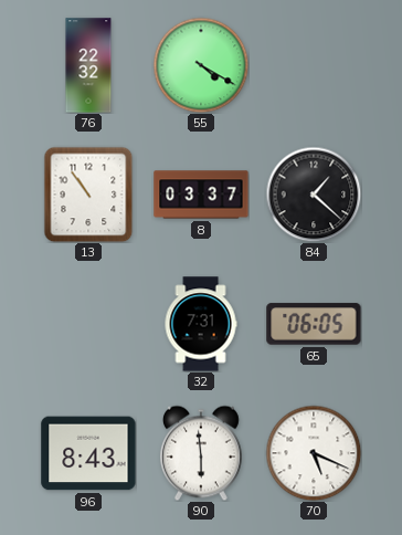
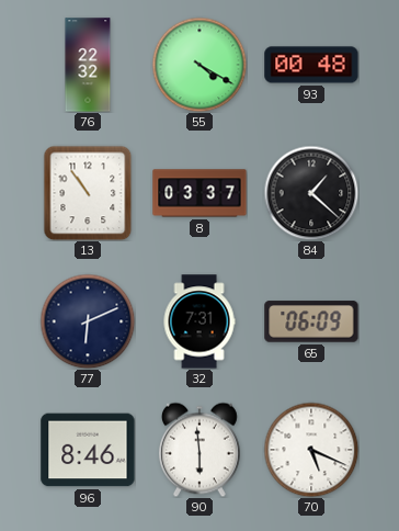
93: none -> 00:48 (311, 65)
77: none -> 6:11 (88, 321)
65: 06:05 -> 06:09 (311, 321)
96: 8:43 -> 8:46 (88, 450)
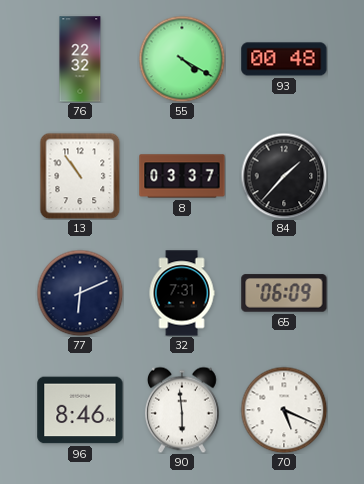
84: 1:22 -> 1:37 (284, 176)
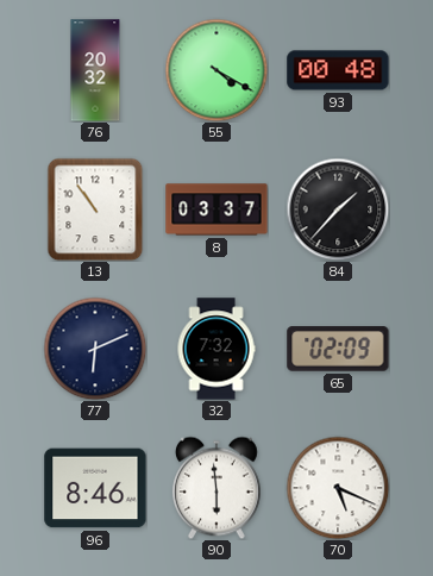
76: 22:32 -> 20:32 (95, 70)
32: 7:31 -> 7:32 (216, 349)
65: 06:09 -> 02:09 (338, 349)
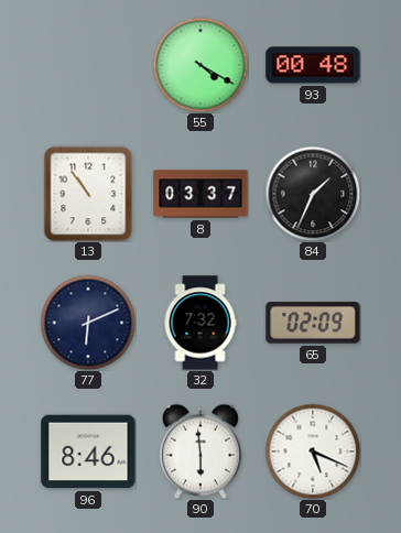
76: 20:32 -> none (95, 70)
84: 1:37 -> 1:34 (313, 194)
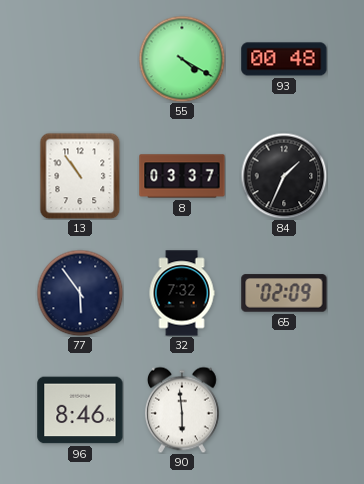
77: 6:11 -> 5:54 (80, 293)
70: 5:19 -> none (313, 452)
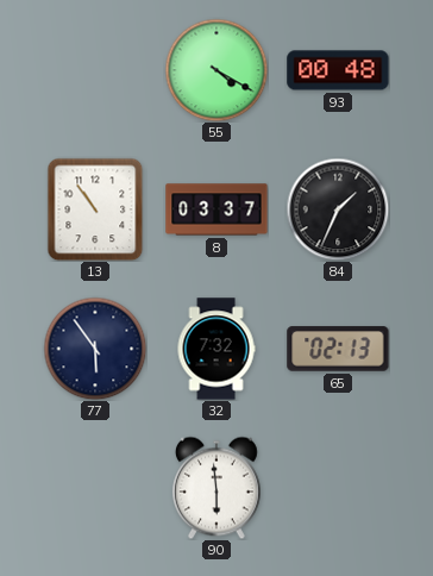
65: 02:09 -> 02:13 (338, 349)
96: 8:46 -> none (80, 410)
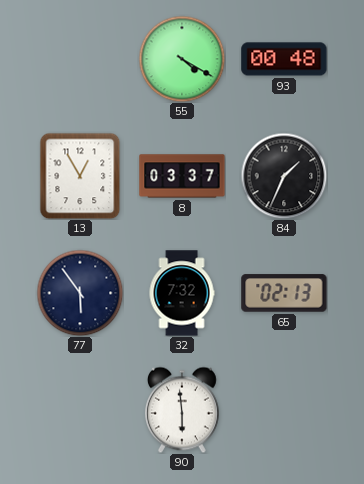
13: 10:54 -> 12:55 (80, 176)
